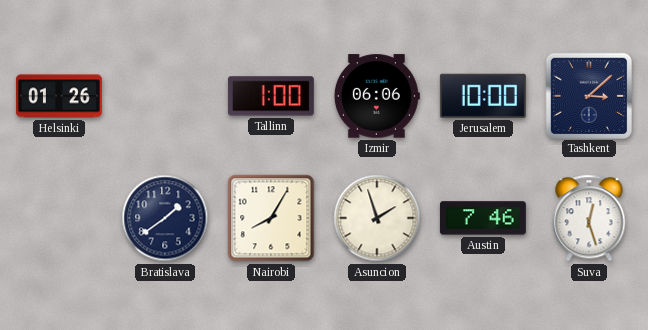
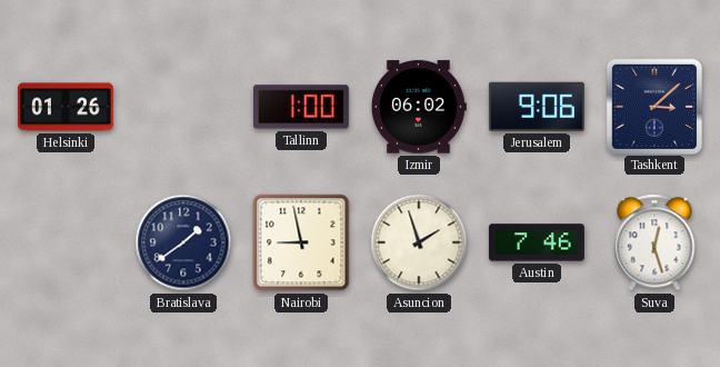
Izmir: 06:06 -> 06:02 (419, 107)
Jerusalem: 10:00 -> 9:06 (537, 107)
Nairobi: 8:05 -> 8:58 (301, 242)
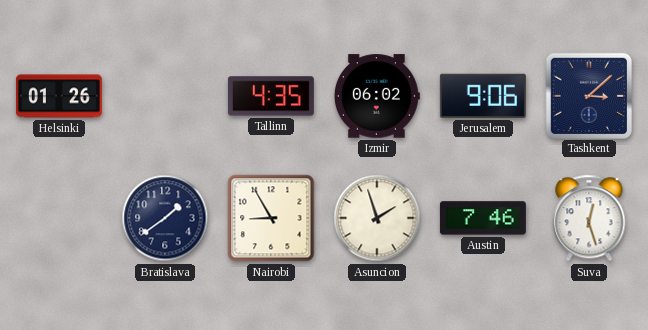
Tallinn: 1:00 -> 4:35 (271, 96)
Nairobi: 8:58 -> 8:55 (271, 218)
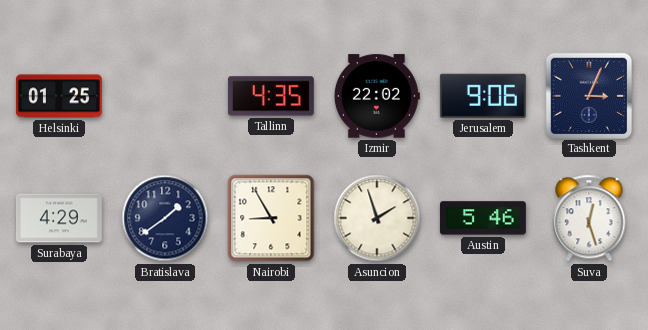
Helsinki: 01:26 -> 01:25 (59, 96)
Izmir: 06:02 -> 22:02 (377, 96)
Tashkent: 3:08 -> 3:04 (588, 95)
Surabaya: none -> 4:29 (59, 218)
Austin: 7:46 -> 5:46 (483, 218)
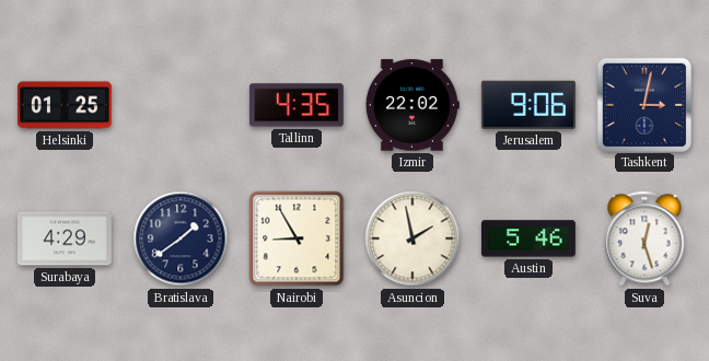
Tashkent: 3:04 -> 3:02 (643, 104)
Asuncion: 1:57 -> 1:58 (412, 238)
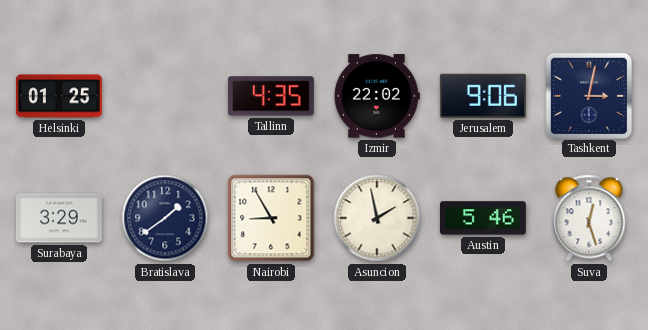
Surabaya: 4:29 -> 3:29 (59, 218)
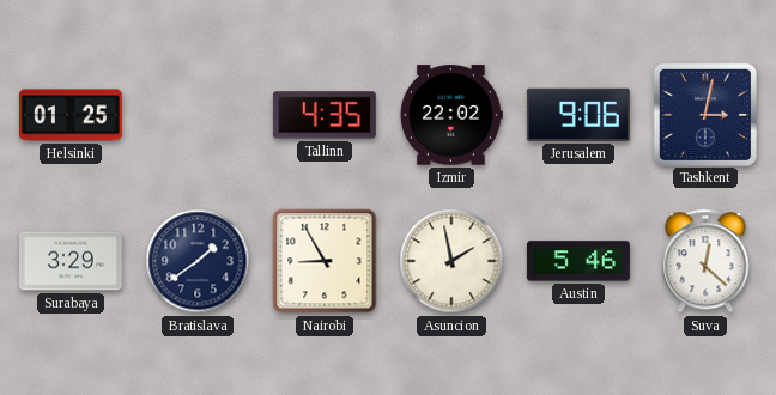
Suva: 12:27 -> 12:22 (705, 261)
